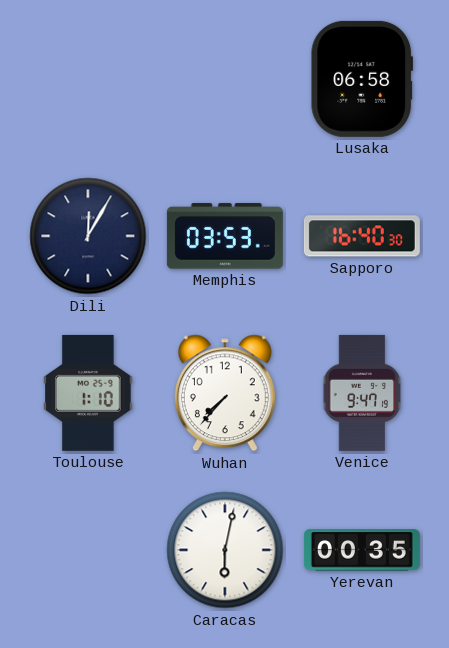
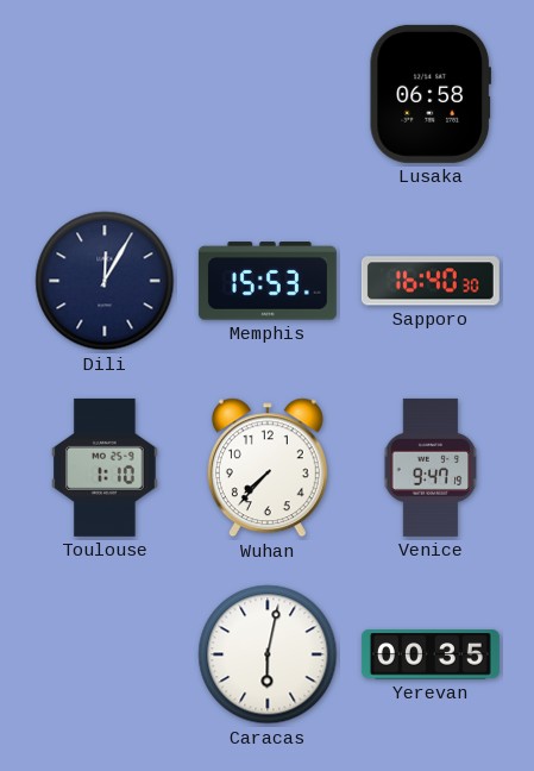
Memphis: 03:53 -> 15:53 (268, 281)
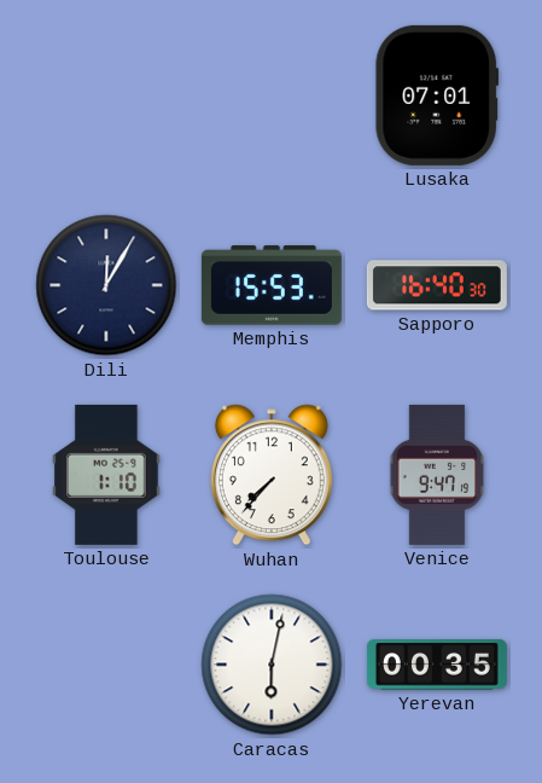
Lusaka: 06:58 -> 07:01 (436, 95)
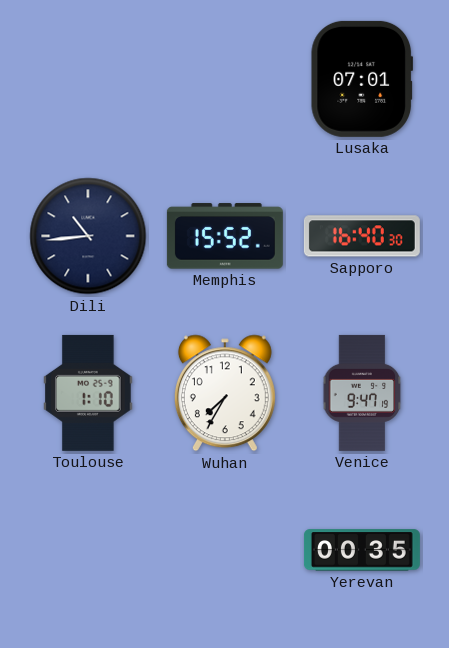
Dili: 12:05 -> 10:44 (88, 236)
Memphis: 15:53 -> 15:52 (225, 236)
Wuhan: 7:37 -> 7:35 (225, 393)
Caracas: 6:02 -> none (272, 665)
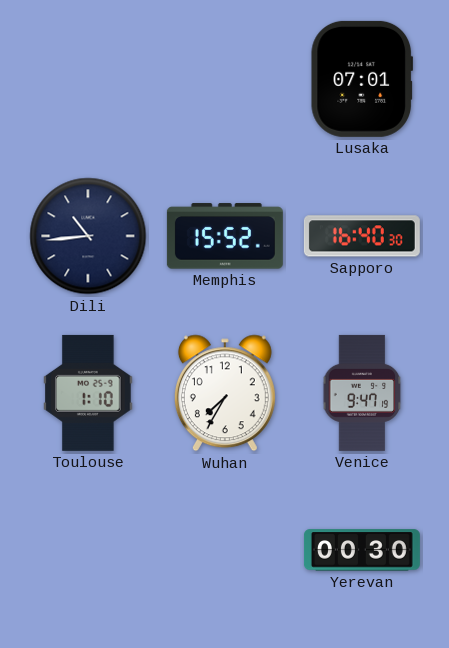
Yerevan: 00:35 -> 00:30 (362, 550)
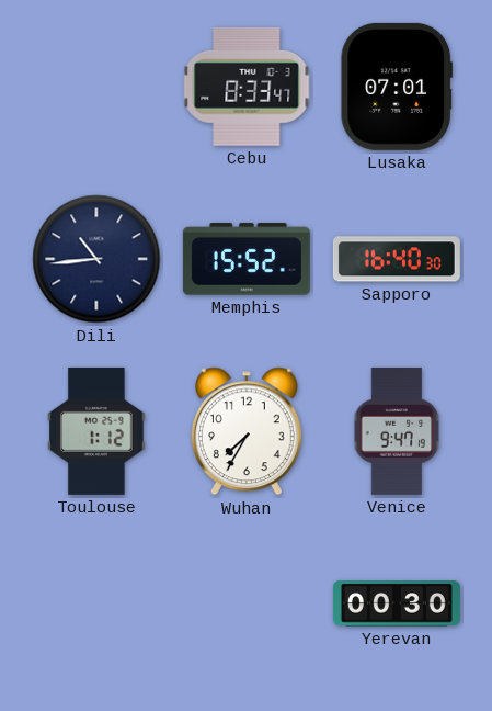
Cebu: none -> 8:33 (247, 87)
Toulouse: 1:10 -> 1:12 (96, 431)
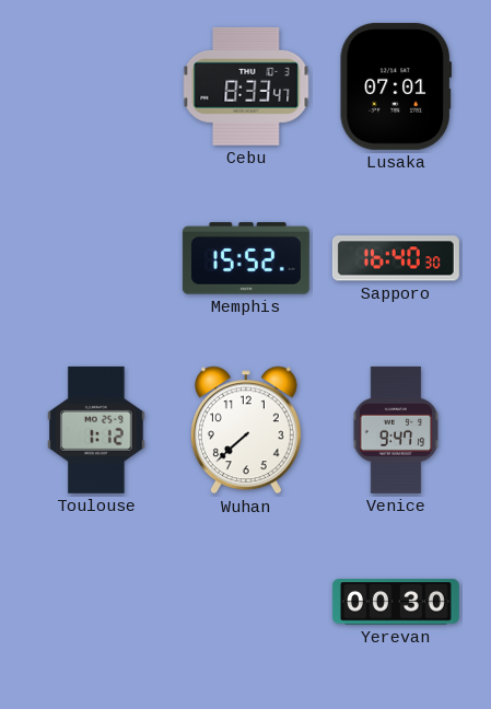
Dili: 10:44 -> none (96, 259)
Wuhan: 7:35 -> 7:38 (246, 430)
